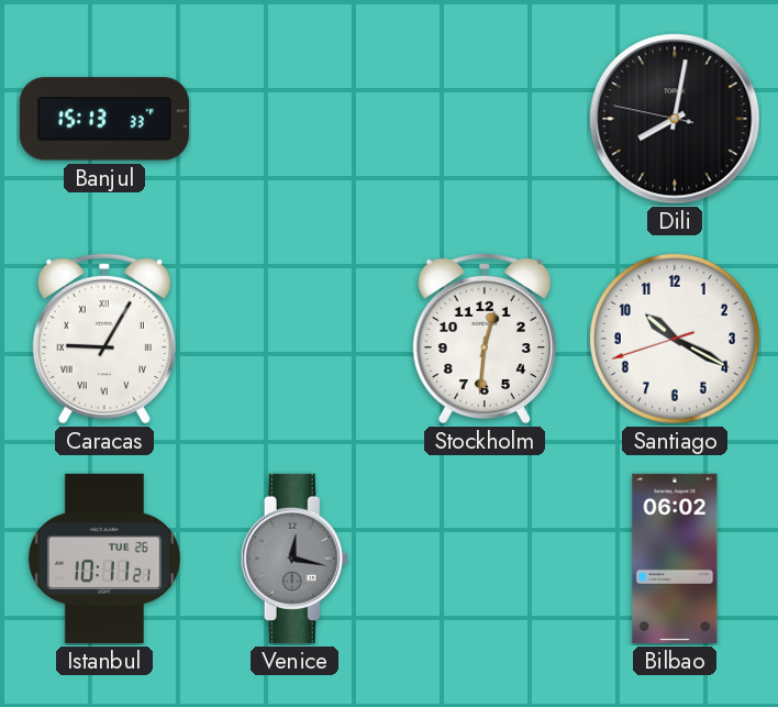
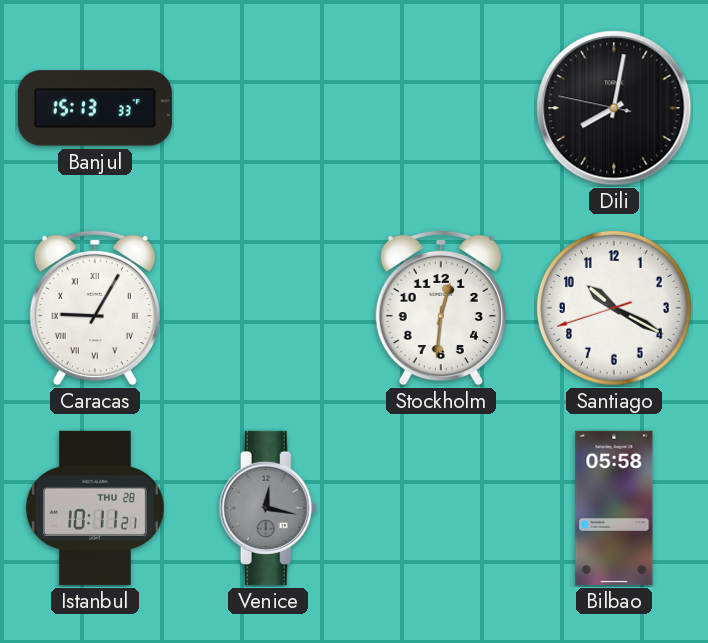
Istanbul date: TUE 26 -> THU 28 (95, 508)
Bilbao: 06:02 -> 05:58 (614, 508)
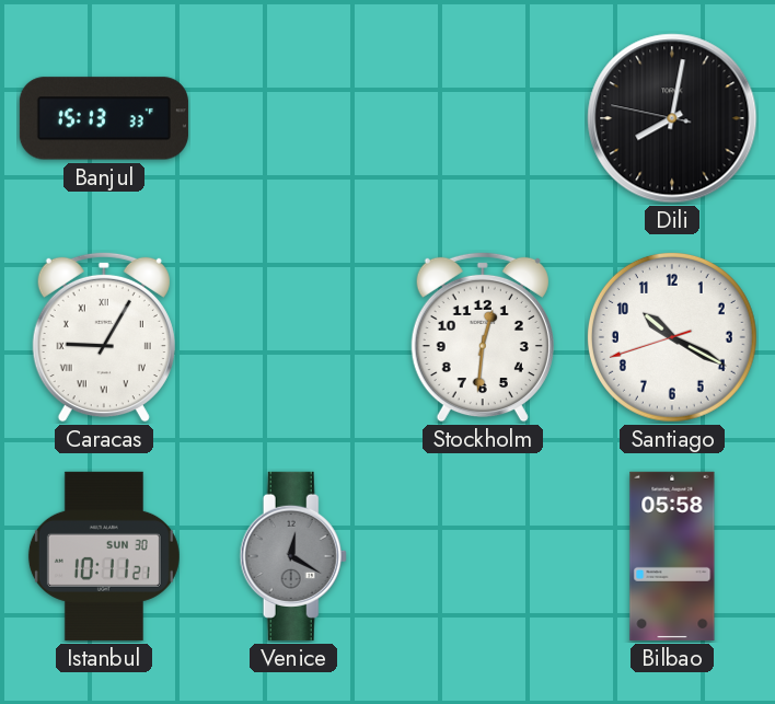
Istanbul date: THU 28 -> SUN 30 (104, 556)
Venice: 12:17 -> 12:20 (293, 556)
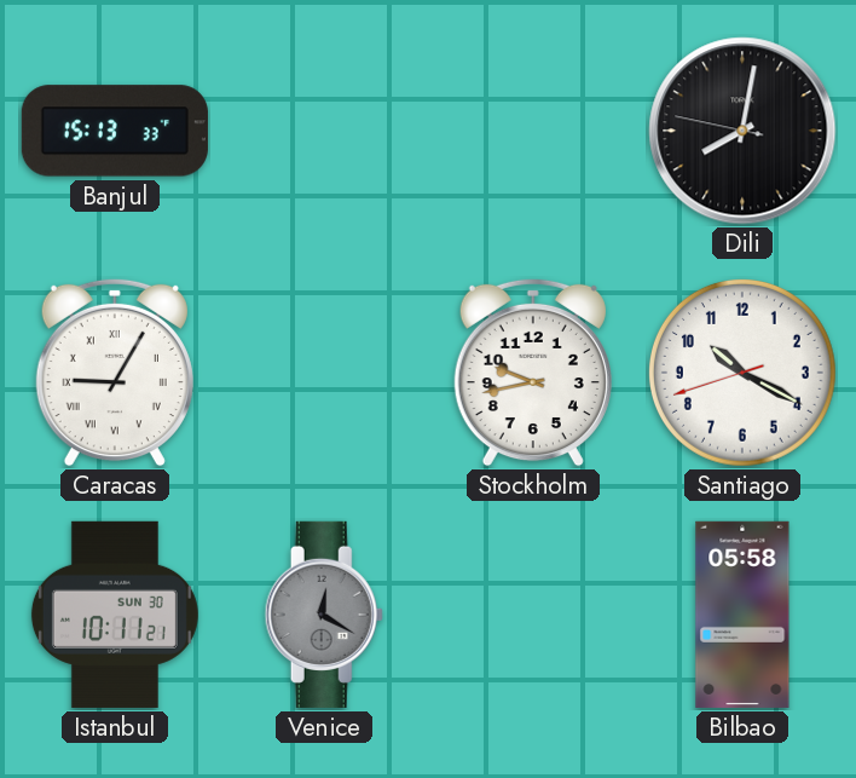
Stockholm: 12:31 -> 9:43 (533, 373)
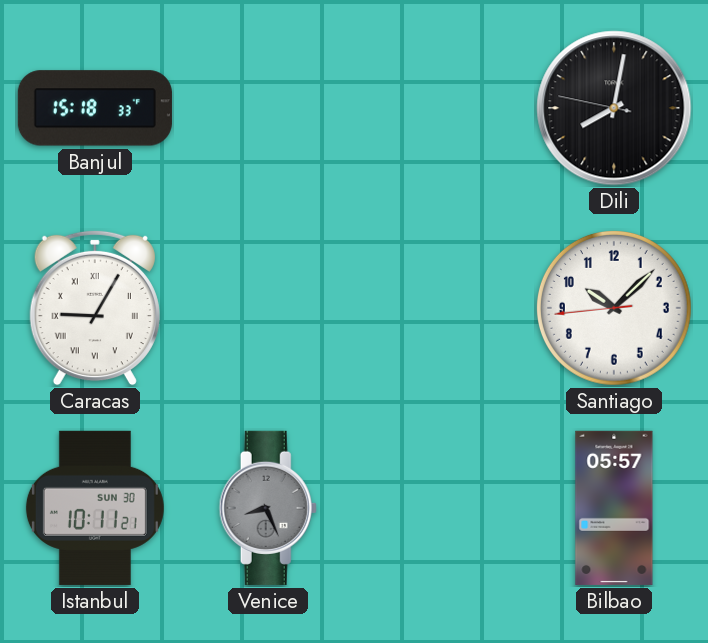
Banjul: 15:13 -> 15:18 (95, 108)
Stockholm: 9:43 -> none (533, 373)
Santiago: 10:19 -> 10:07 (614, 308)
Venice: 12:20 -> 8:26 (268, 508)
Bilbao: 05:58 -> 05:57 (614, 508)
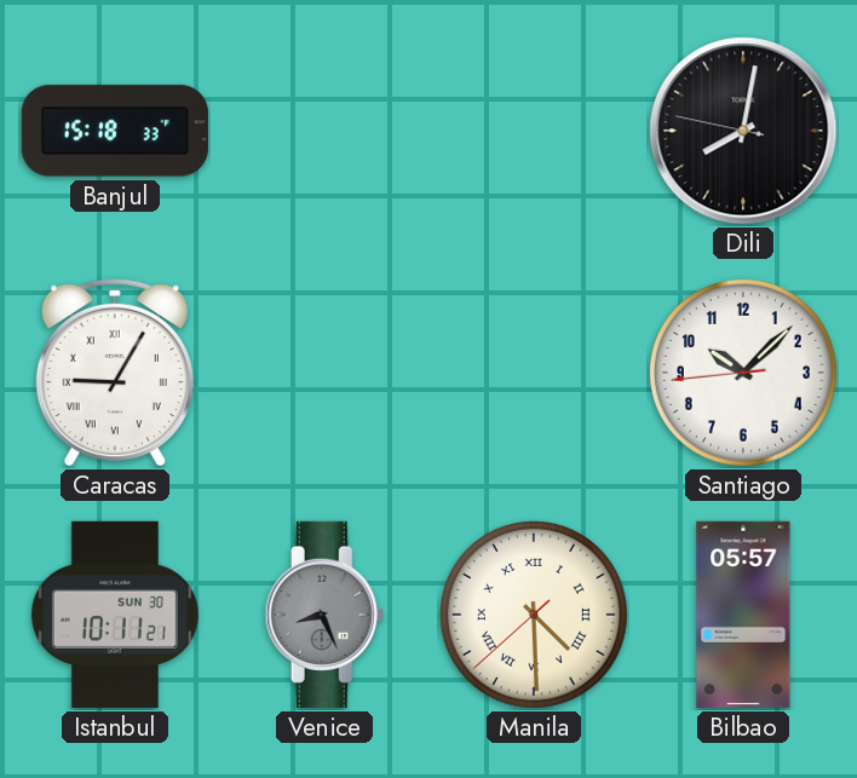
Manila: none -> 4:29 (534, 615)
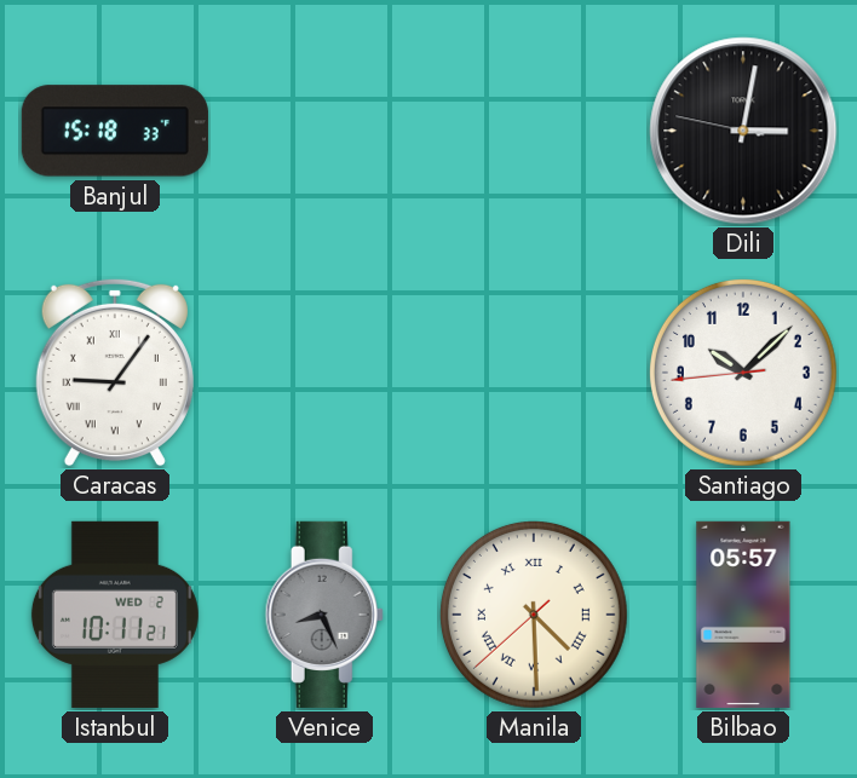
Dili: 8:01 -> 3:01 (743, 131)
Caracas: 9:05 -> 9:06 (115, 373)
Istanbul date: SUN 30 -> WED 2 (115, 615)
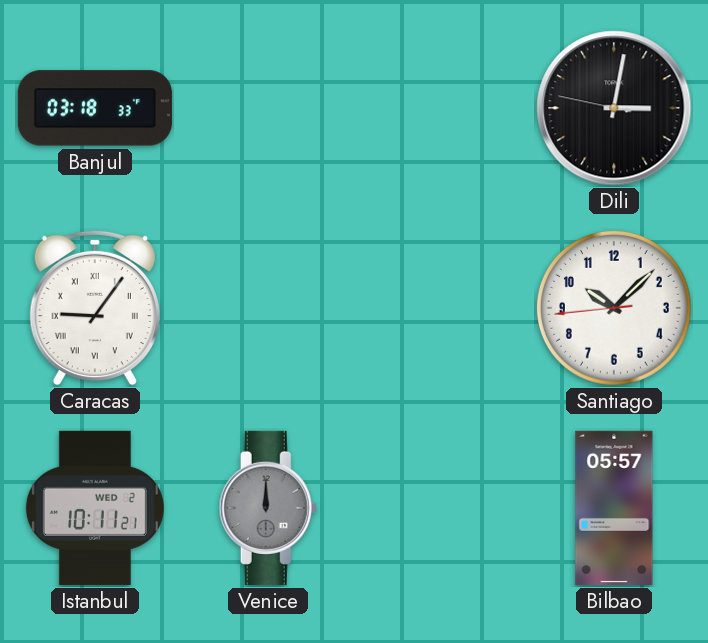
Banjul: 15:18 -> 03:18 (95, 108)
Venice: 8:26 -> 12:00 (268, 508)
Manila: 4:29 -> none (534, 615)
